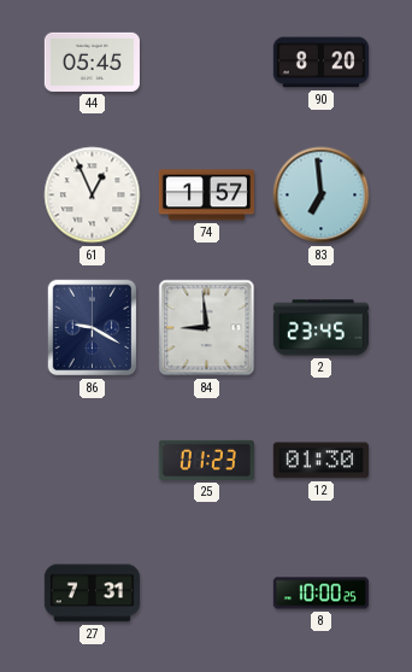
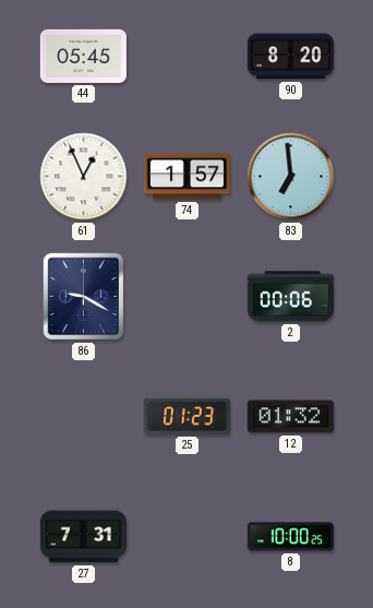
84: 8:59 -> none (207, 328)
2: 23:45 -> 00:06 (290, 297)
12: 01:30 -> 01:32 (290, 417)
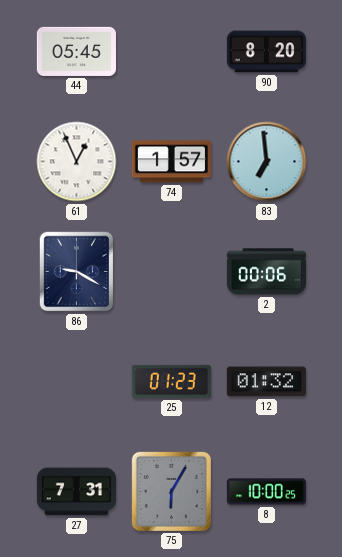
75: none -> 6:05 (171, 491)
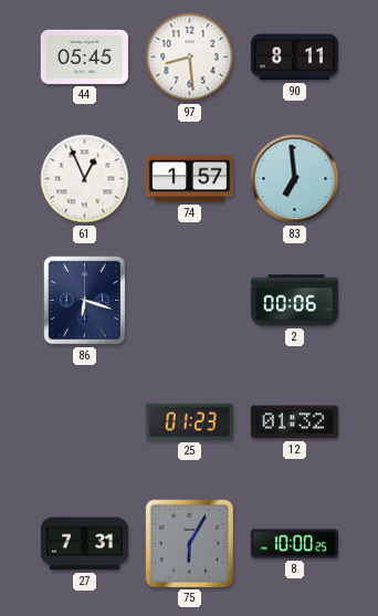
97: none -> 8:29 (190, 58)
90: 8:20 -> 8:11 (294, 58)
86: 9:20 -> 6:18 (85, 301)
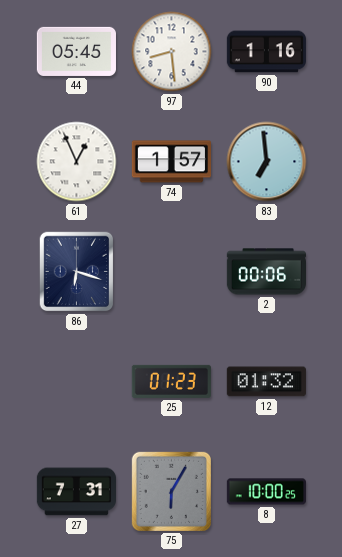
90: 8:11 -> 1:16 (266, 52)
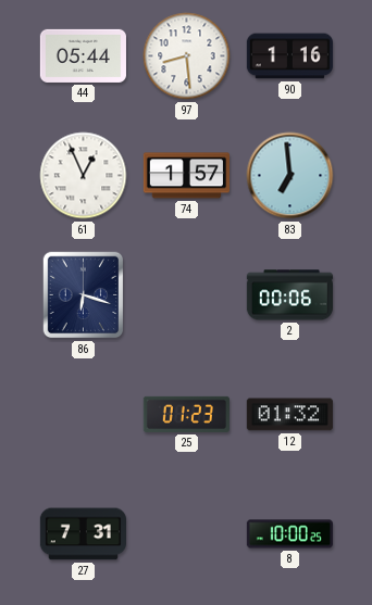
44: 05:45 -> 05:44 (83, 55)
75: 6:05 -> none (171, 491)
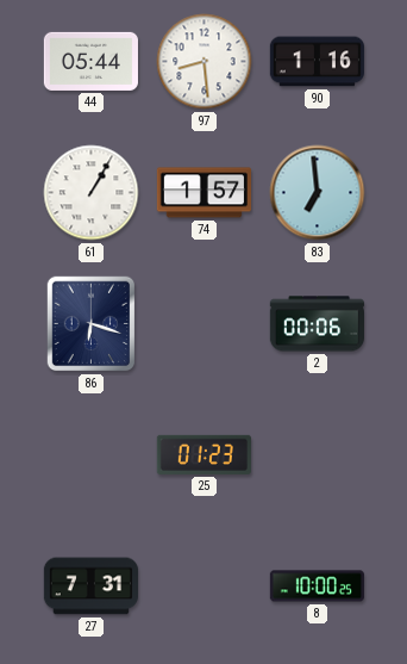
61: 12:56 -> 1:05 (92, 193)
12: 01:32 -> none (289, 415)
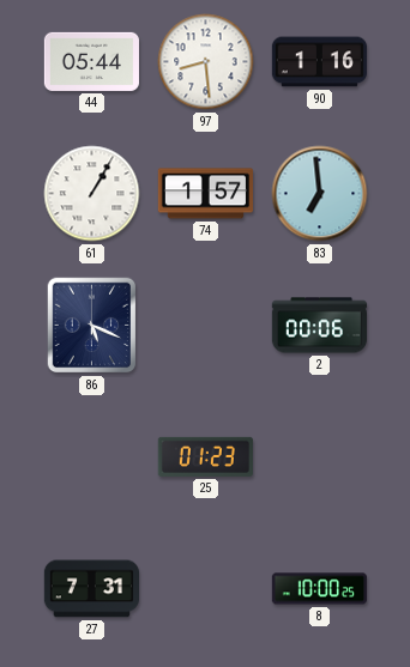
86: 6:18 -> 5:19 (92, 326)
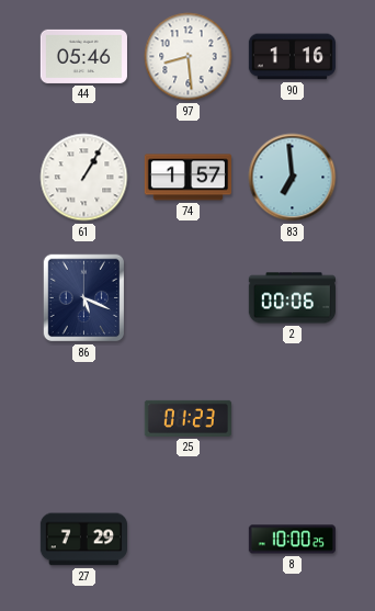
44: 05:44 -> 05:46 (83, 56)
27: 7:31 -> 7:29 (83, 540)
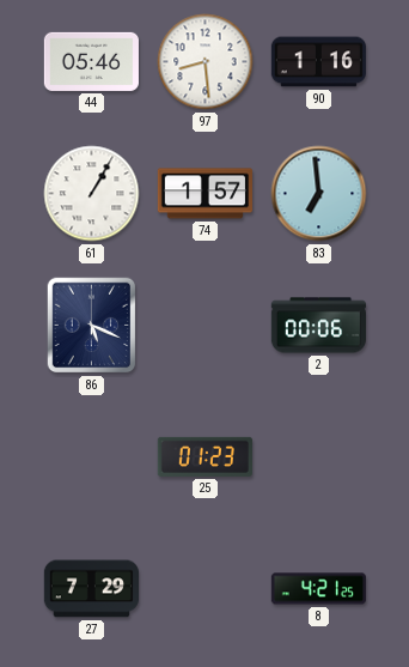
8: 10:00 -> 4:21 (318, 589)
